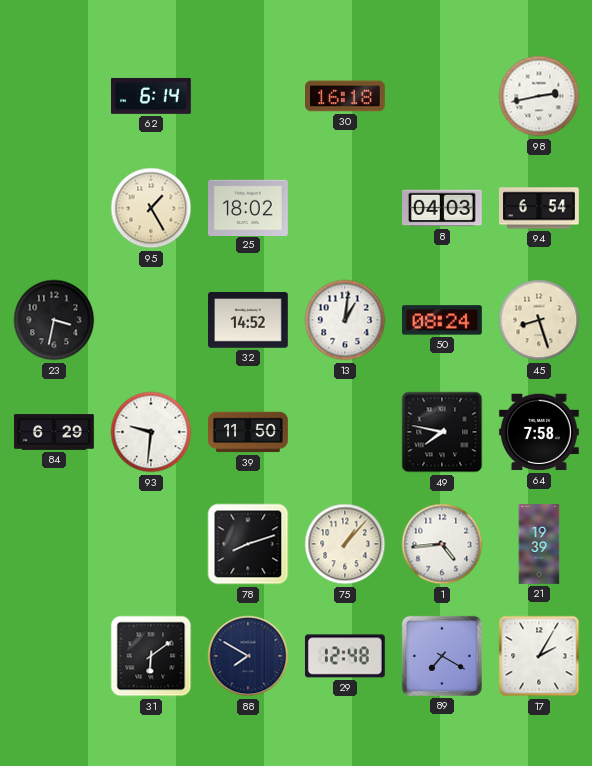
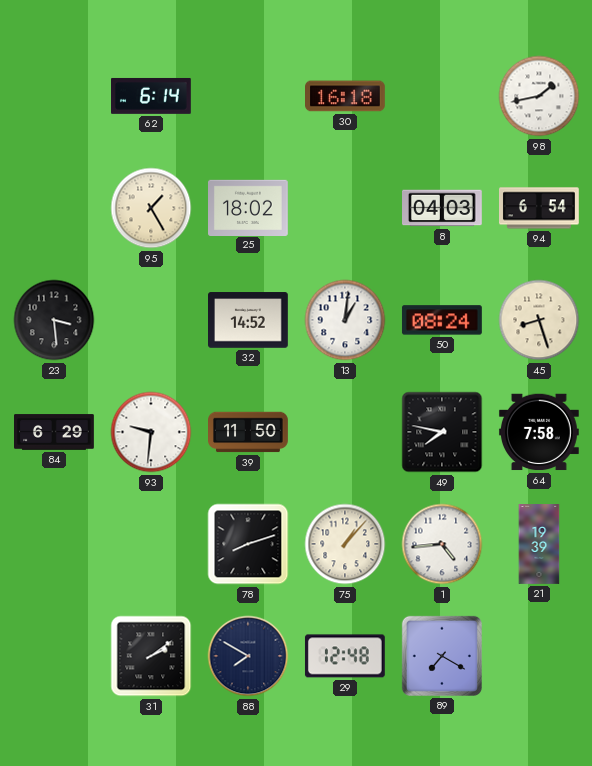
98: 2:43 -> 1:43 (539, 96)
23: 3:32 -> 3:29 (54, 320)
31: 6:09 -> 2:09 (151, 656)
17: 2:05 -> none (539, 656)
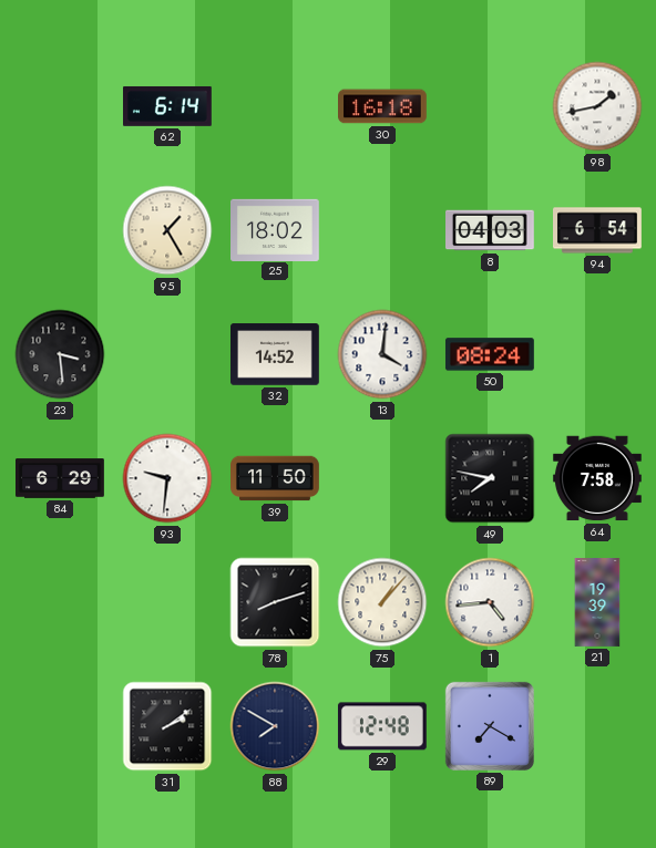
13: 1:01 -> 4:01 (382, 354)
45: 8:27 -> none (539, 320)
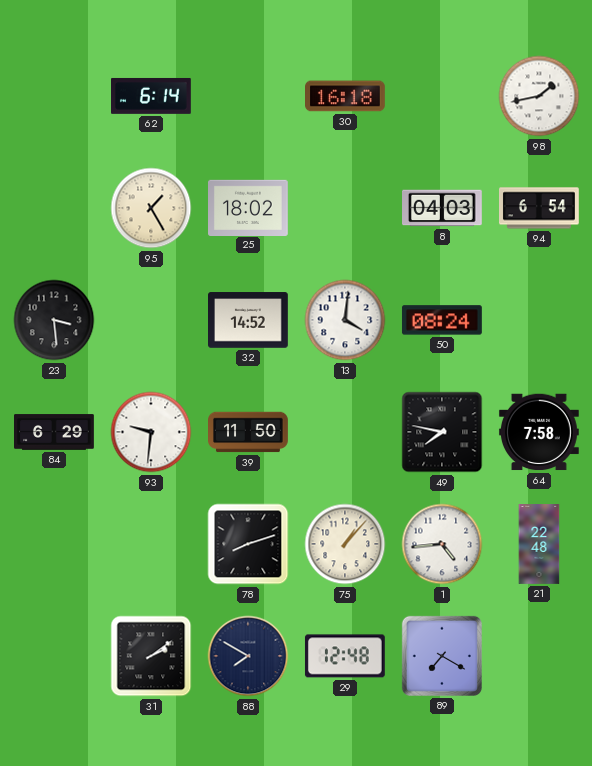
21: 19:39 -> 22:48 (539, 544)
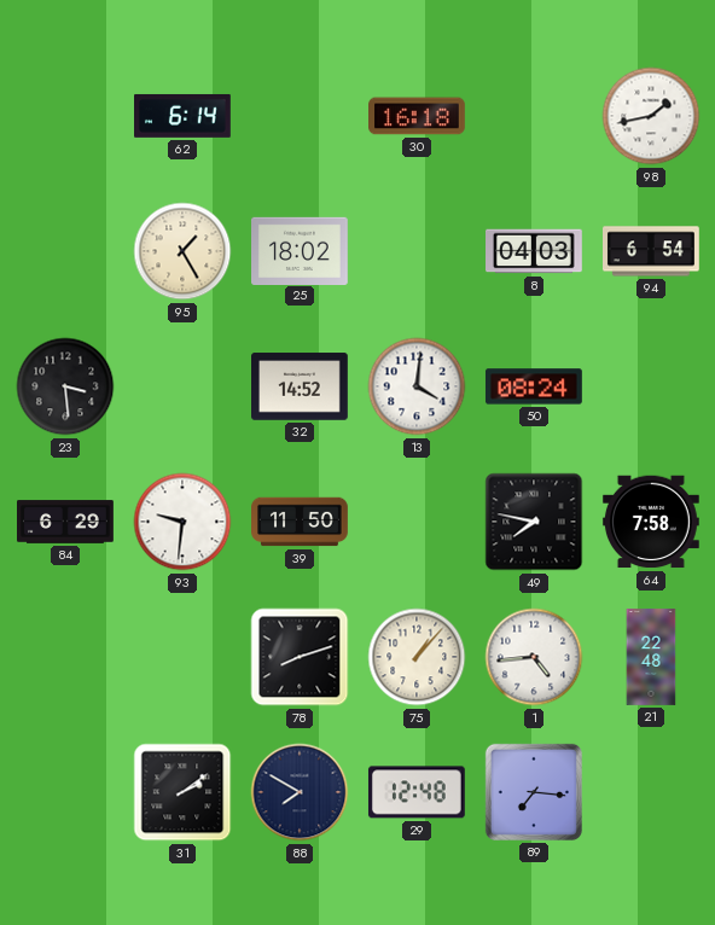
89: 7:20 -> 7:16 (534, 792)
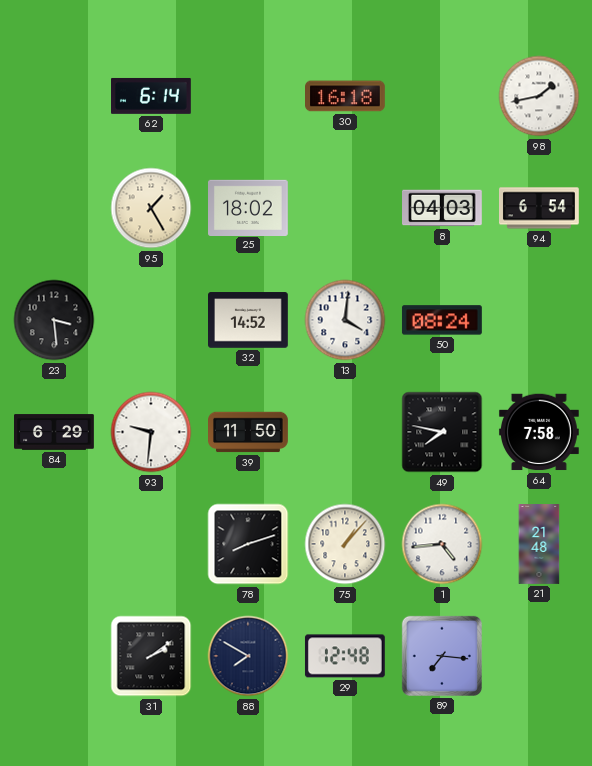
21: 22:48 -> 21:48 (539, 544)
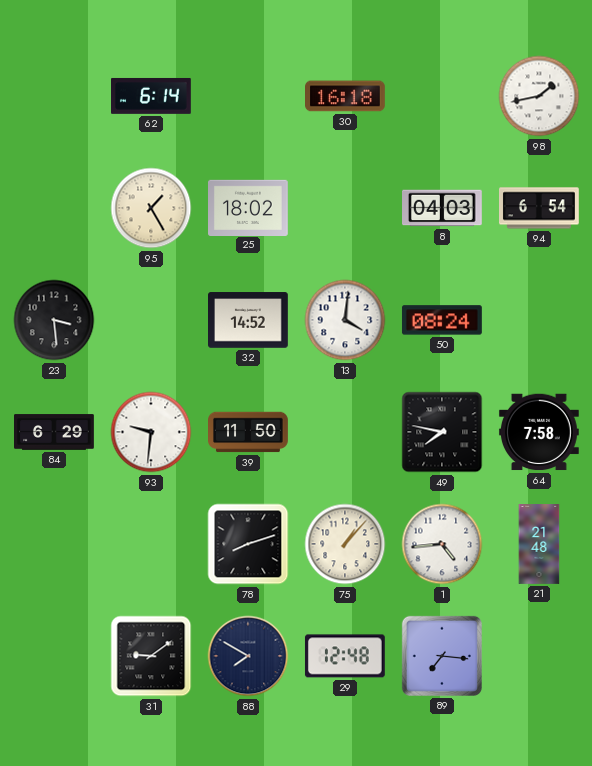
31: 2:09 -> 9:09 (151, 656)
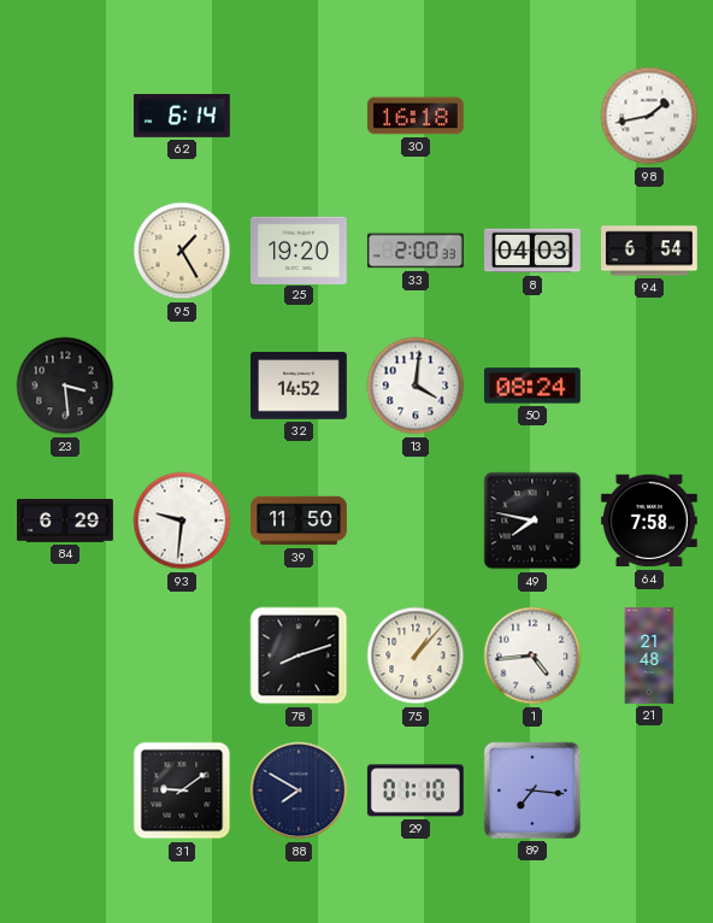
25: 18:02 -> 19:20 (300, 249)
33: none -> 2:00 (417, 251)
29: 12:48 -> 01:10 (416, 790)
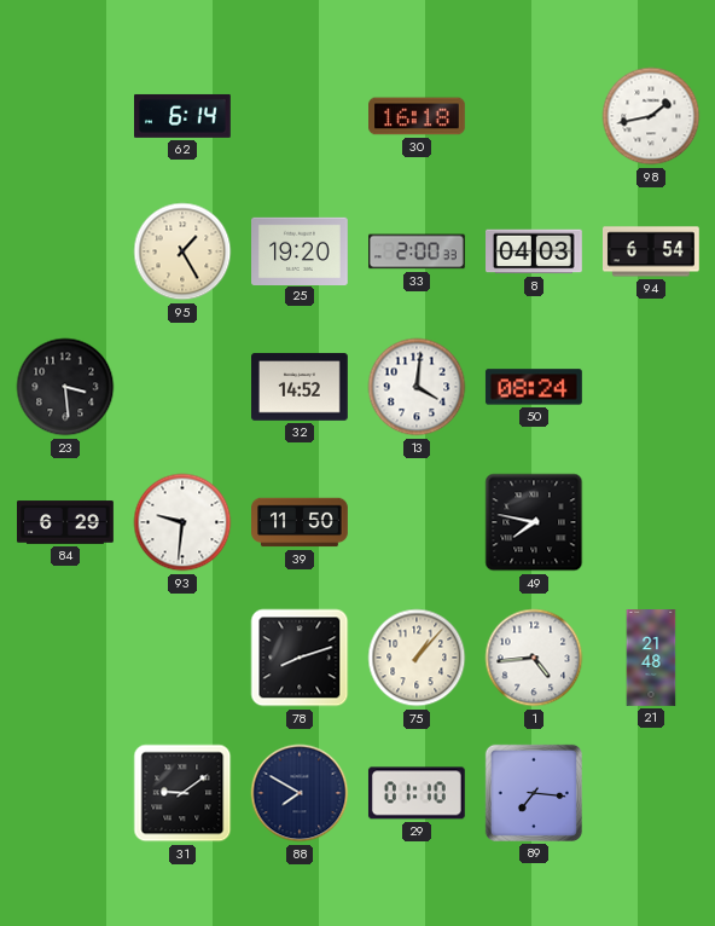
64: 7:58 -> none (649, 521)
